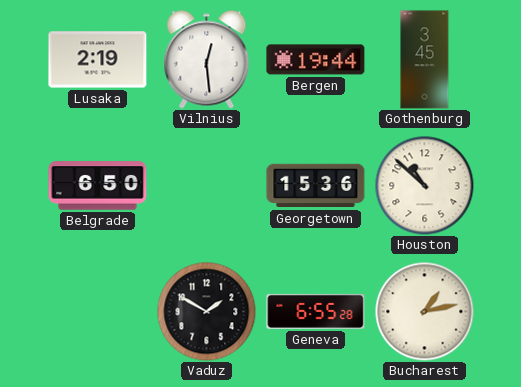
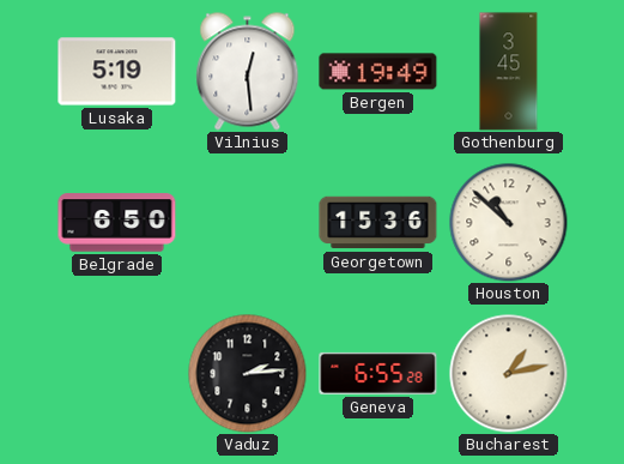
Lusaka: 2:19 -> 5:19 (117, 72)
Bergen: 19:44 -> 19:49 (378, 72)
Vaduz: 1:50 -> 2:14 (248, 374)
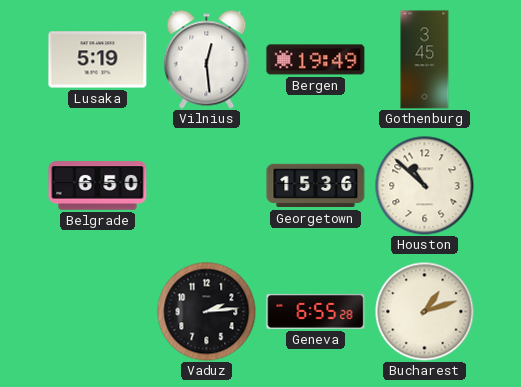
Bucharest: 1:13 -> 1:12 (425, 312)
